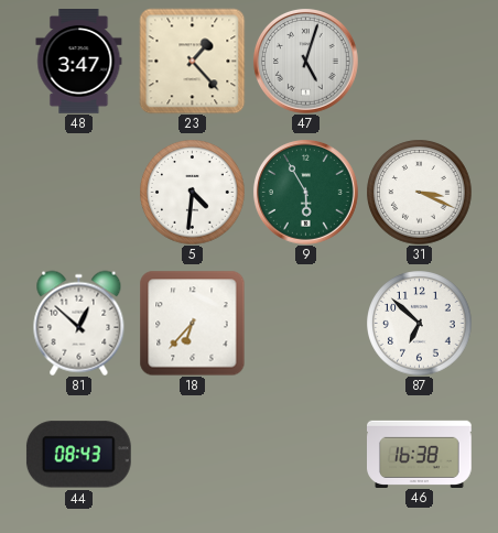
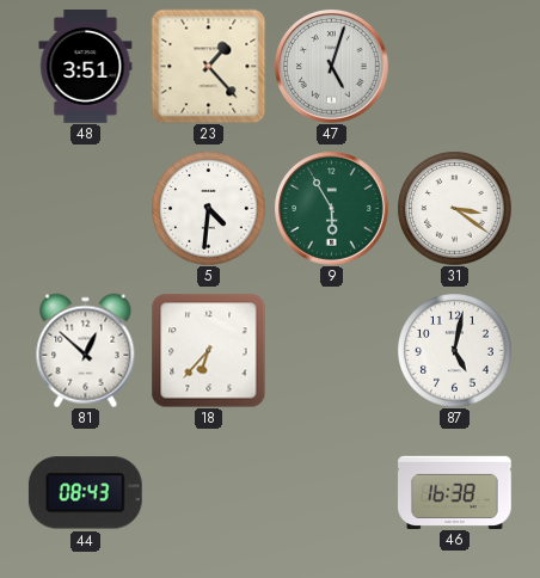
48: 3:47 -> 3:51 (86, 67)
31: 3:19 -> 3:21 (454, 208)
87: 6:52 -> 5:02 (454, 350)
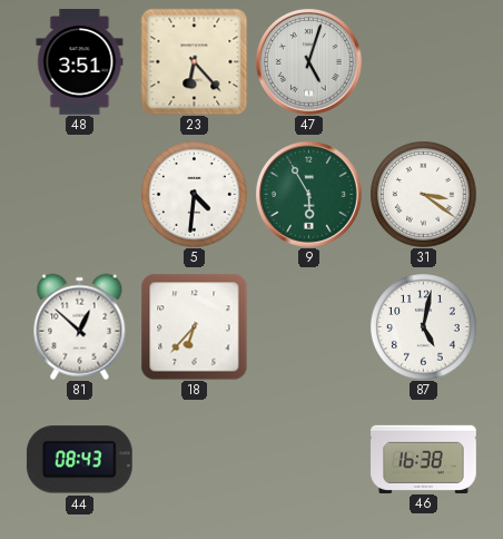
23: 1:23 -> 6:23 (194, 61)
